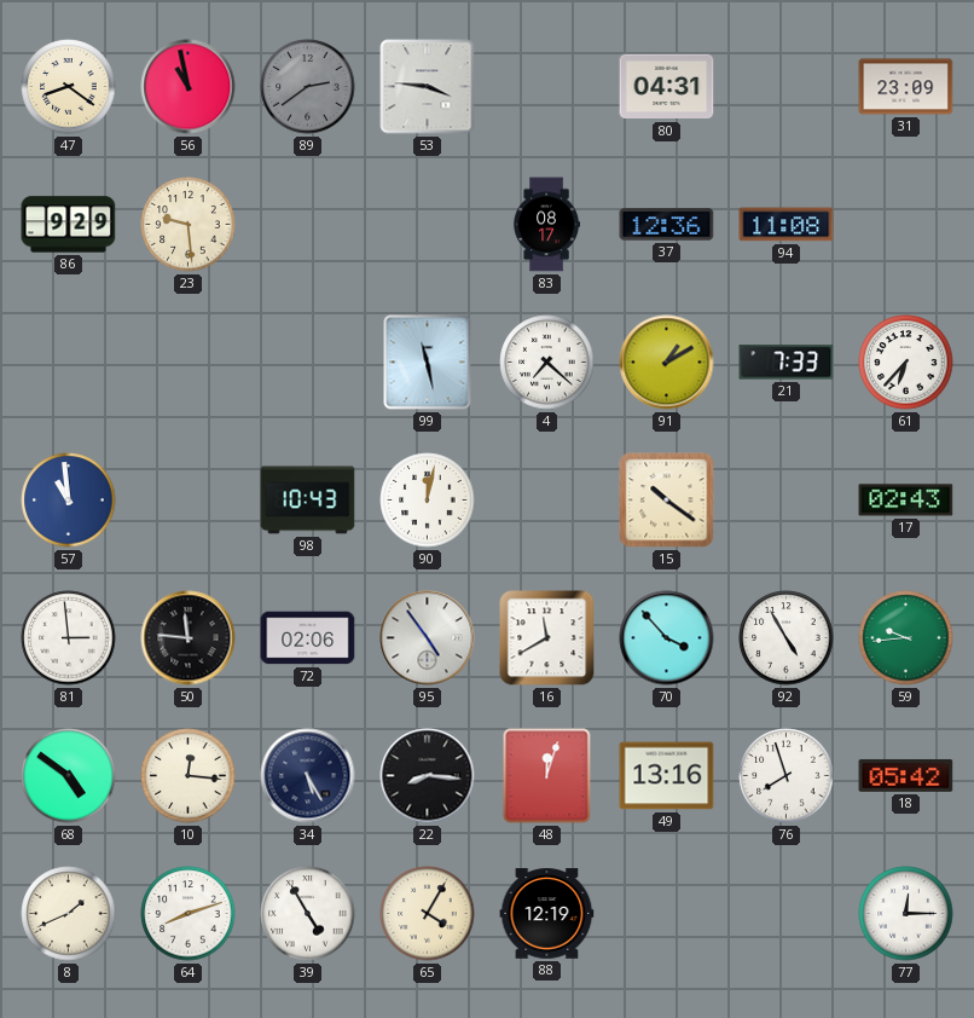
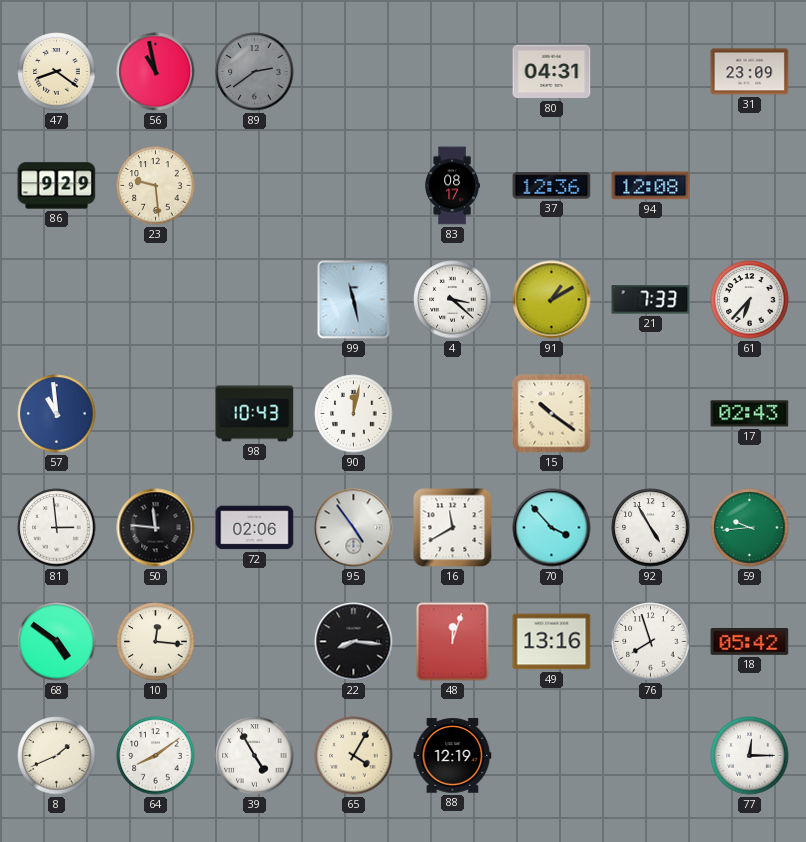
53: 3:46 -> none (428, 87)
94: 11:08 -> 12:08 (651, 186)
4: 7:22 -> 3:22 (453, 300)
34: 5:25 -> none (308, 776)
64: 8:12 -> 8:09 (156, 756)
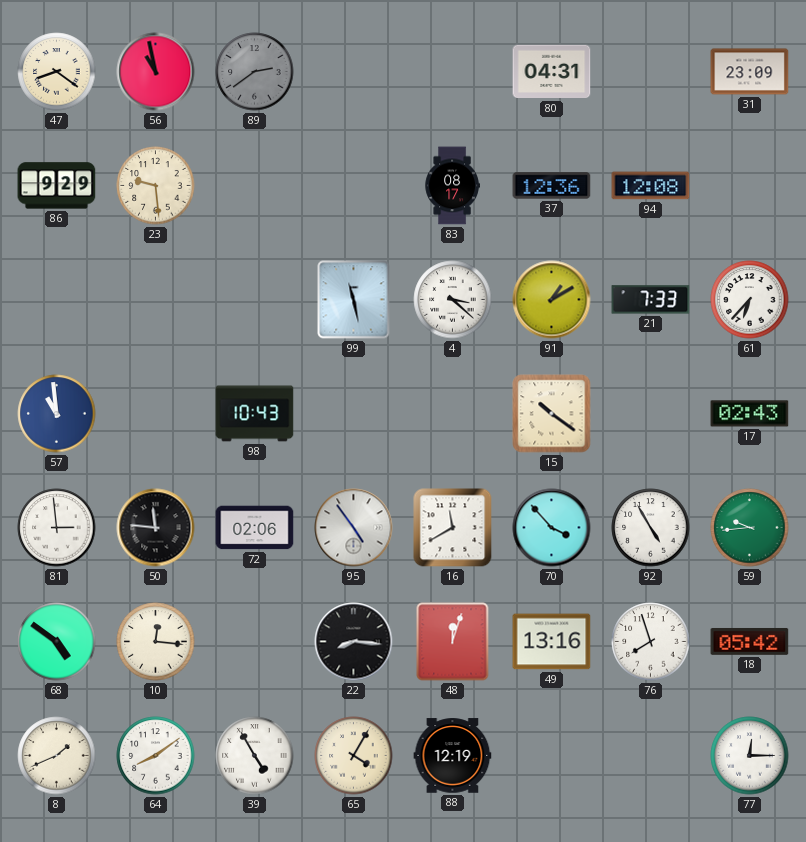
90: 12:02 -> none (354, 414)
